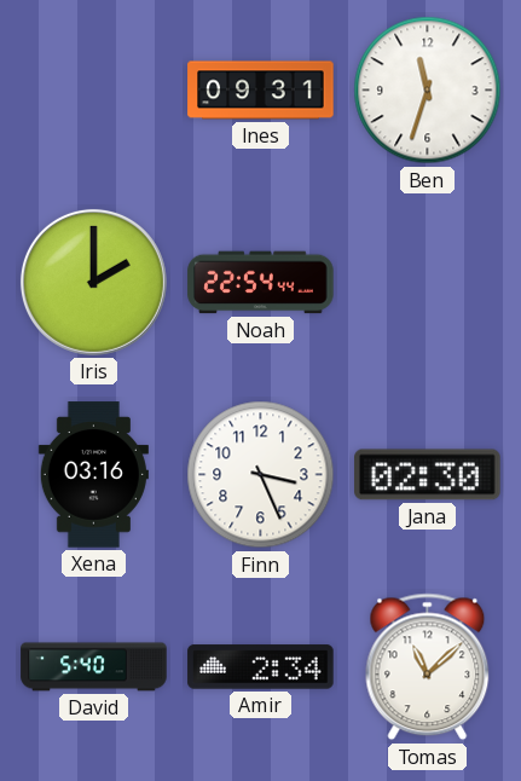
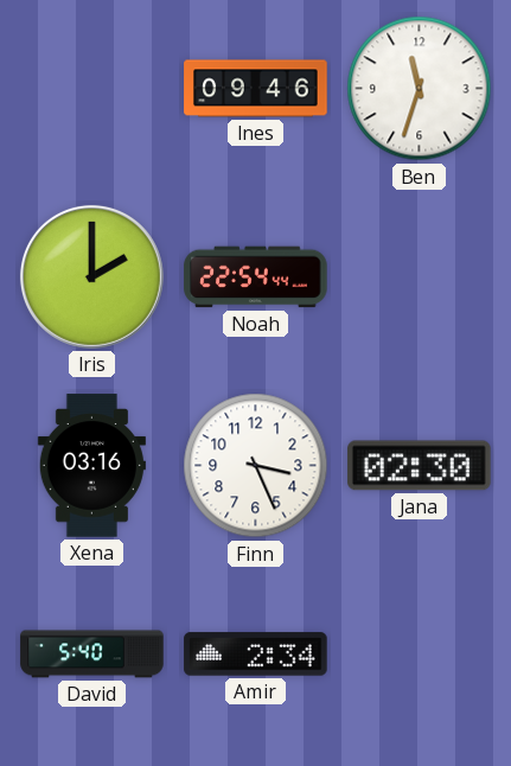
Ines: 09:31 -> 09:46 (256, 89)
Tomas: 11:08 -> none (428, 667)
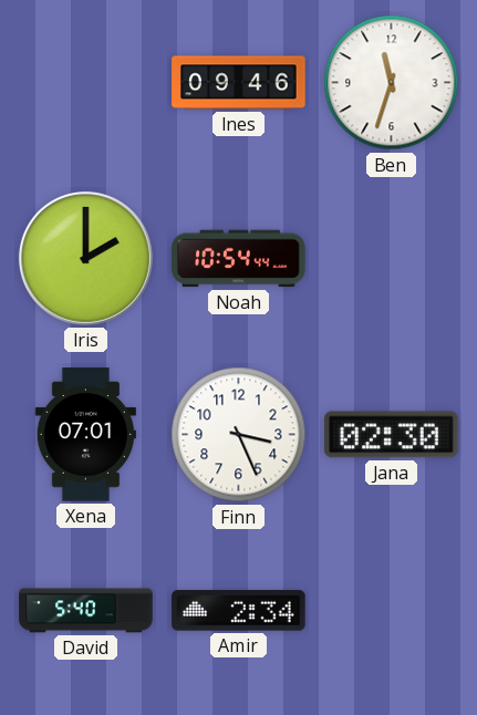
Noah: 22:54 -> 10:54 (239, 259)
Xena: 03:16 -> 07:01 (85, 435)
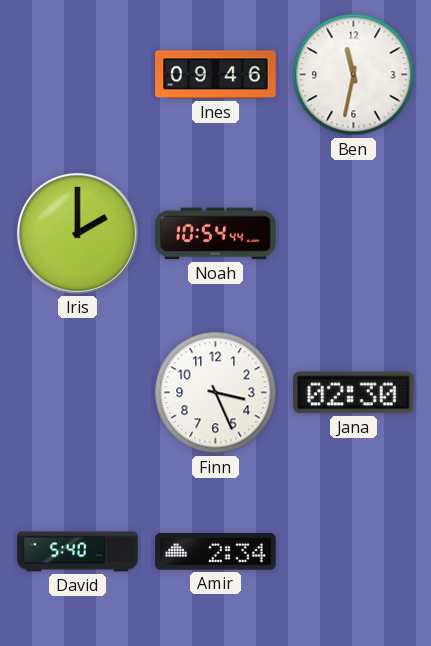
Ben: 11:33 -> 11:32 (354, 75)
Xena: 07:01 -> none (85, 435)
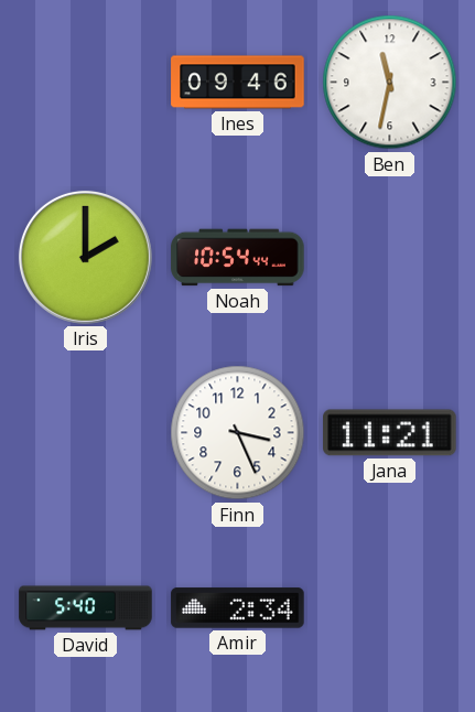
Jana: 02:30 -> 11:21 (390, 433)
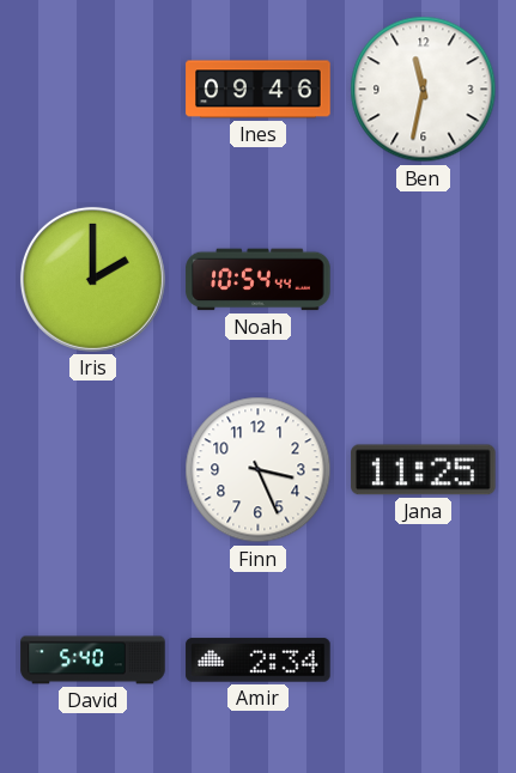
Jana: 11:21 -> 11:25 (424, 470)
